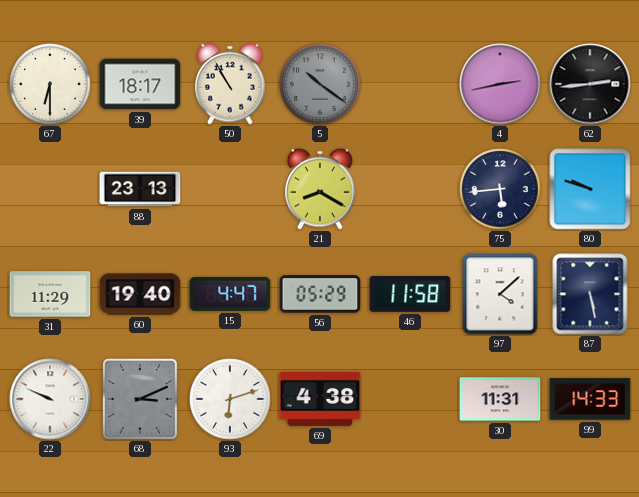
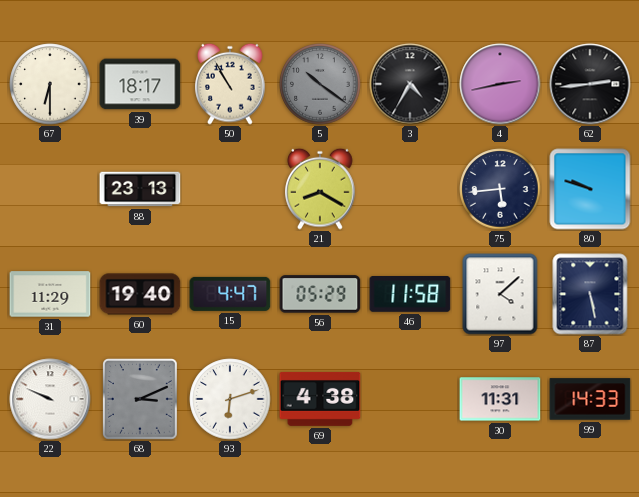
3: none -> 4:35 (410, 84)
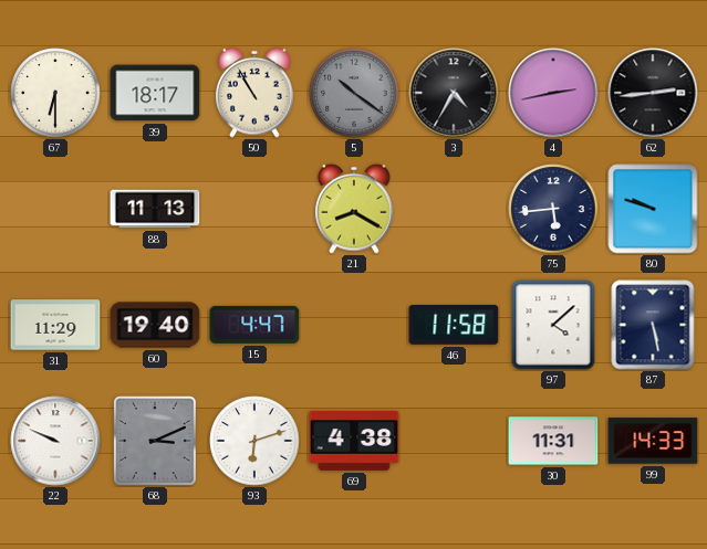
88: 23:13 -> 11:13 (155, 209)
56: 05:29 -> none (320, 294)
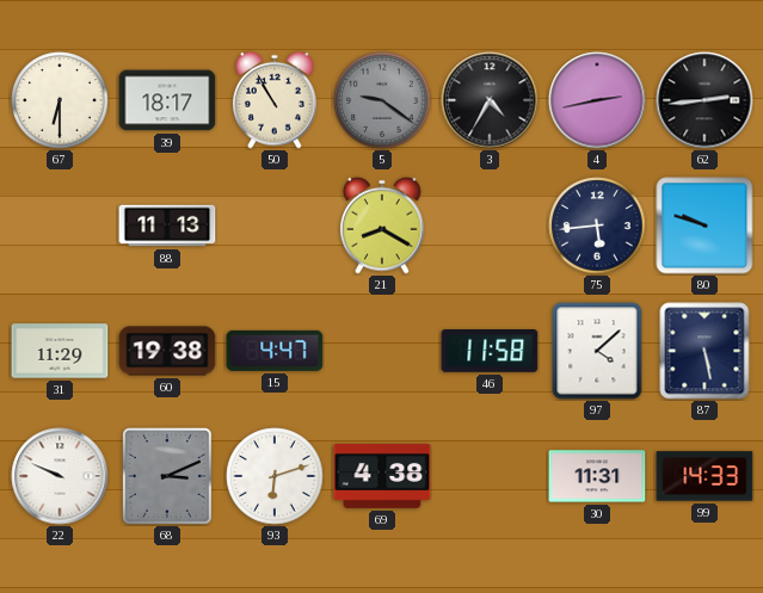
5: 10:21 -> 9:21 (382, 100)
60: 19:40 -> 19:38 (167, 351)
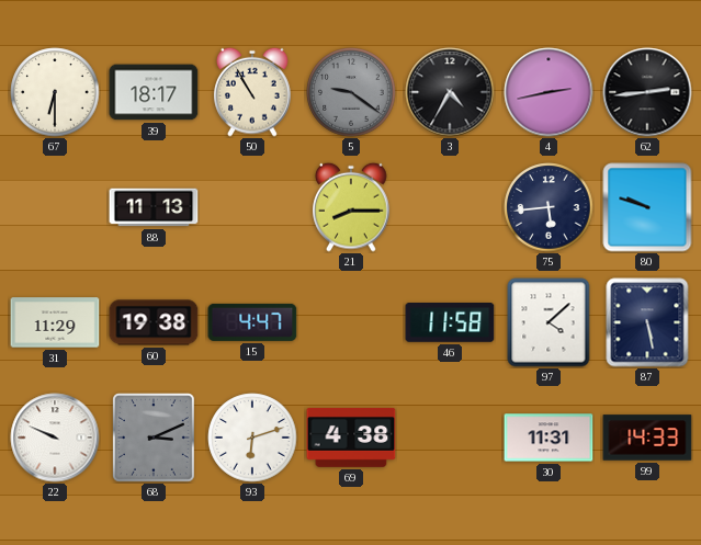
21: 8:20 -> 8:15 (351, 207)
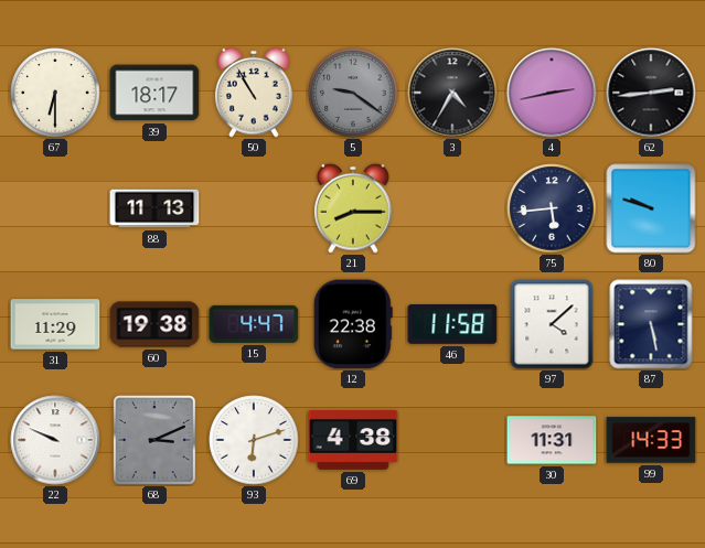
12: none -> 22:38 (353, 324)
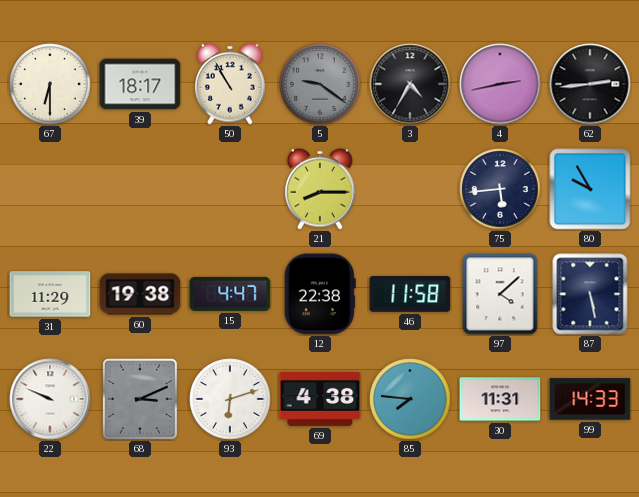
88: 11:13 -> none (154, 208)
80: 9:48 -> 9:55 (590, 189)
85: none -> 7:46 (410, 399)
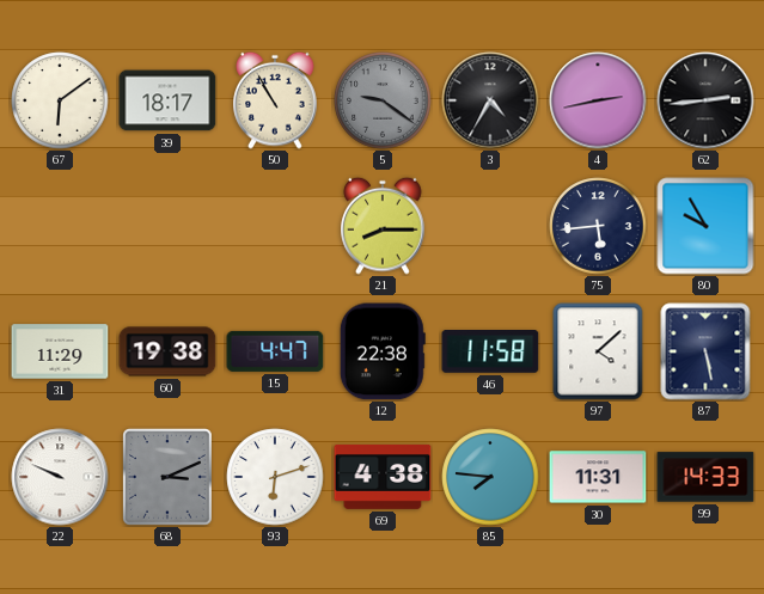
67: 6:30 -> 6:09 (60, 100)
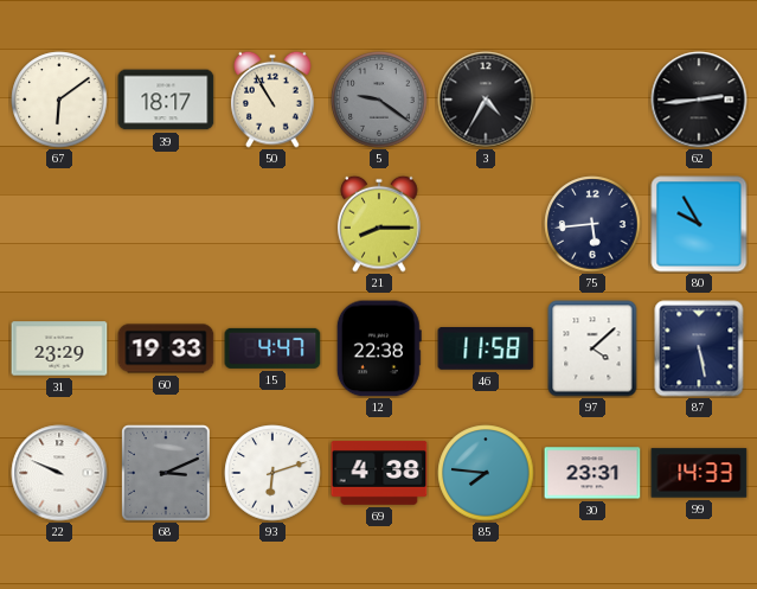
4: 2:43 -> none (598, 100)
31: 11:29 -> 23:29 (59, 348)
60: 19:38 -> 19:33 (166, 348)
30: 11:31 -> 23:31 (592, 473)
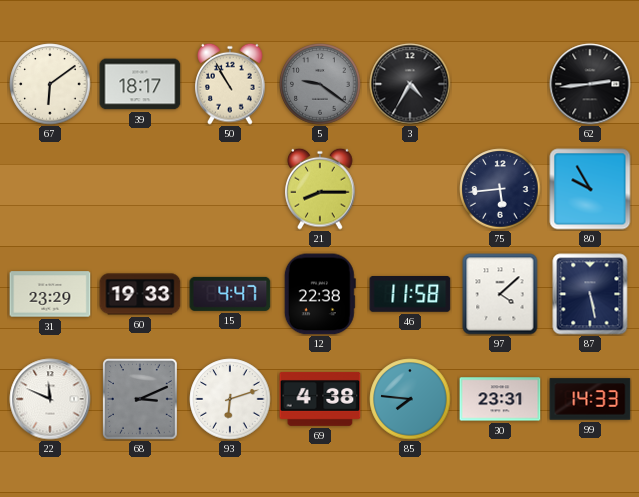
22: 9:49 -> 11:49 (50, 399)
